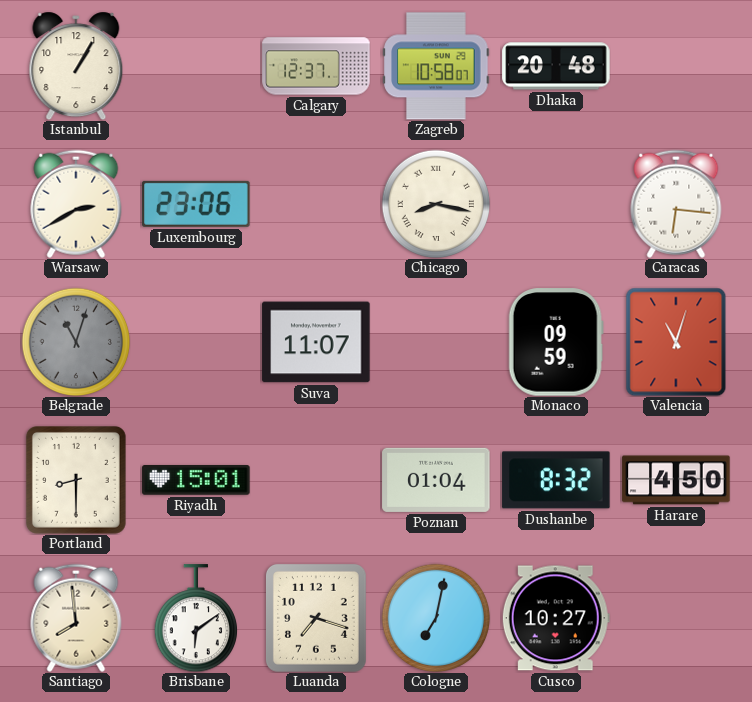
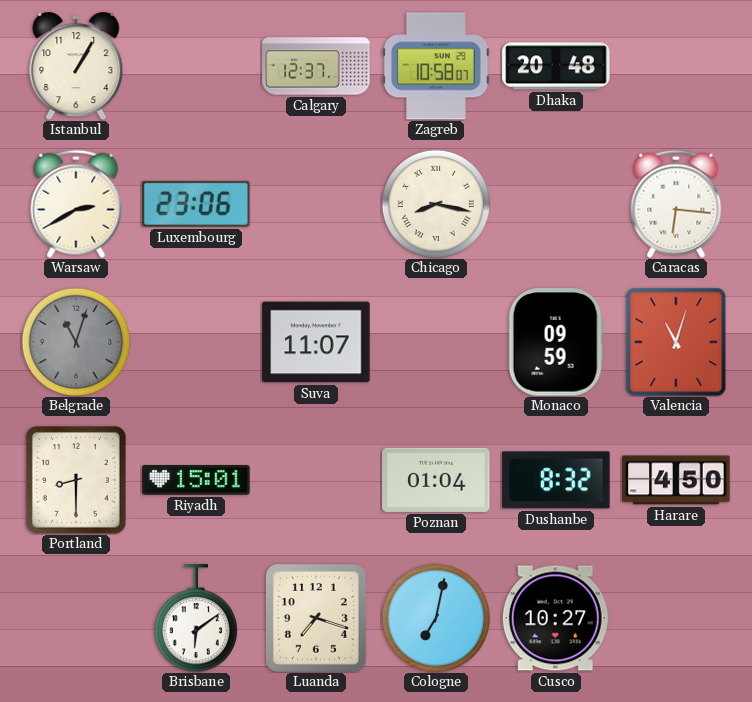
Santiago: 7:59 -> none (76, 618)
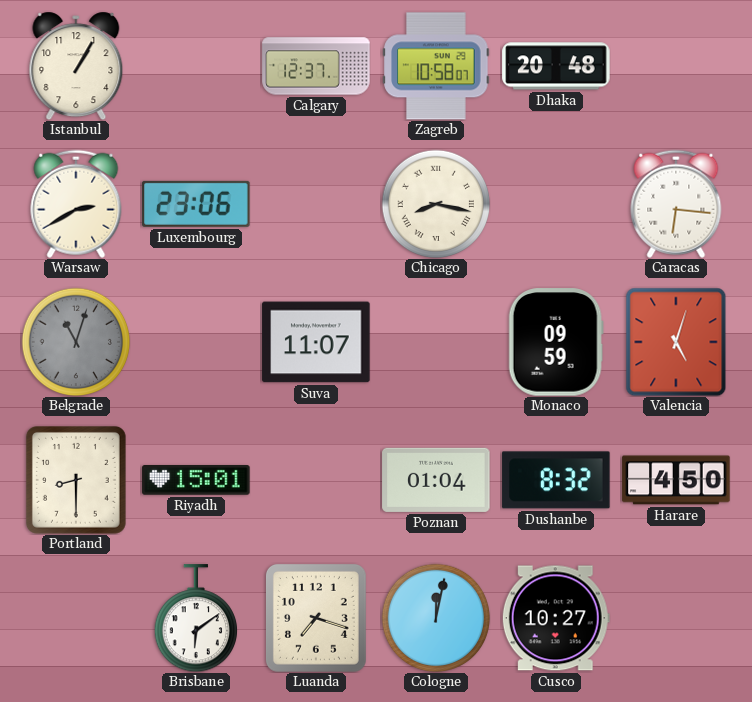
Valencia: 11:03 -> 5:03 (676, 342)
Cologne: 7:02 -> 12:02 (436, 618)
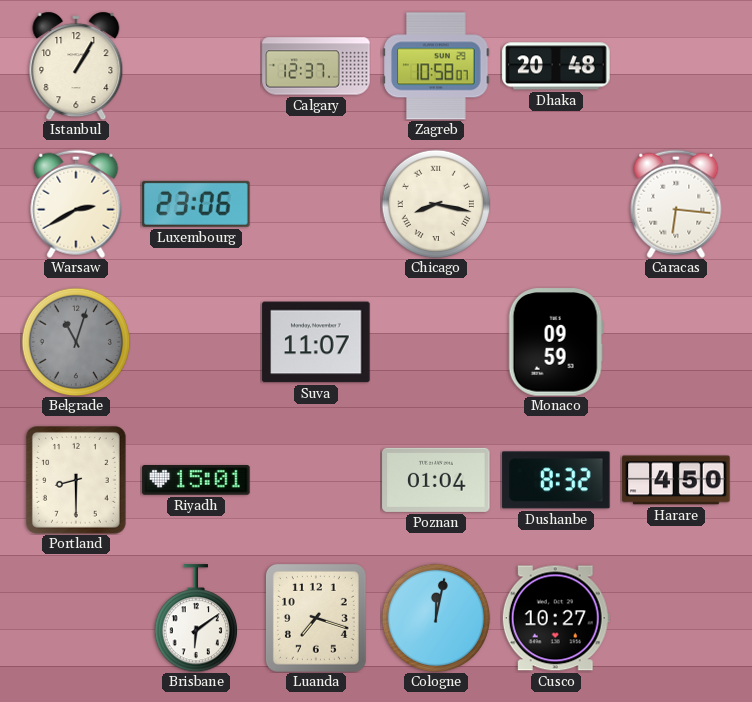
Valencia: 5:03 -> none (676, 342)
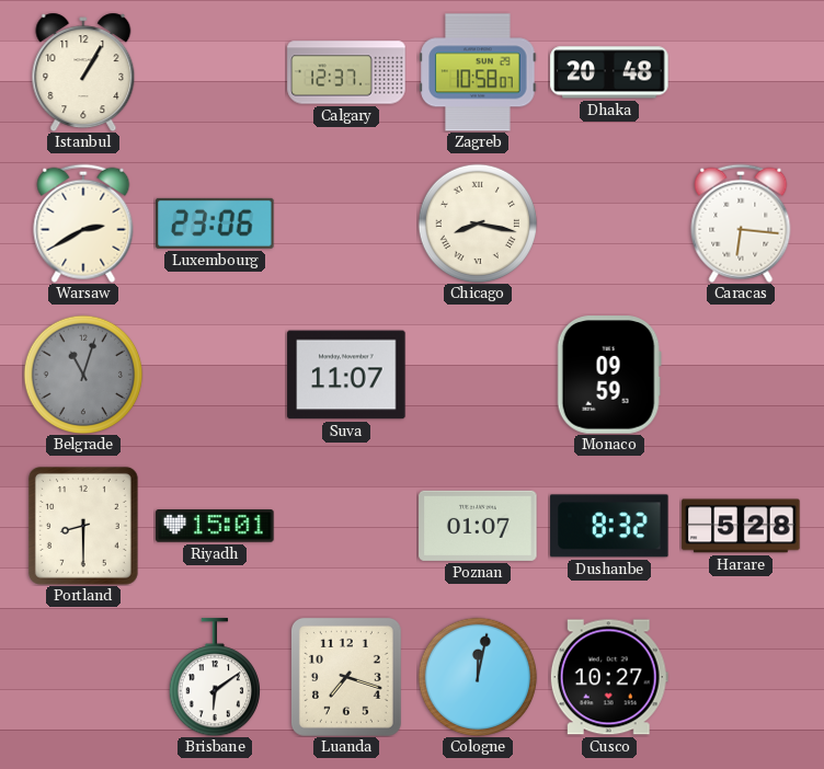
Poznan: 01:04 -> 01:07 (478, 526)
Harare: 4:50 -> 5:28 (741, 526)
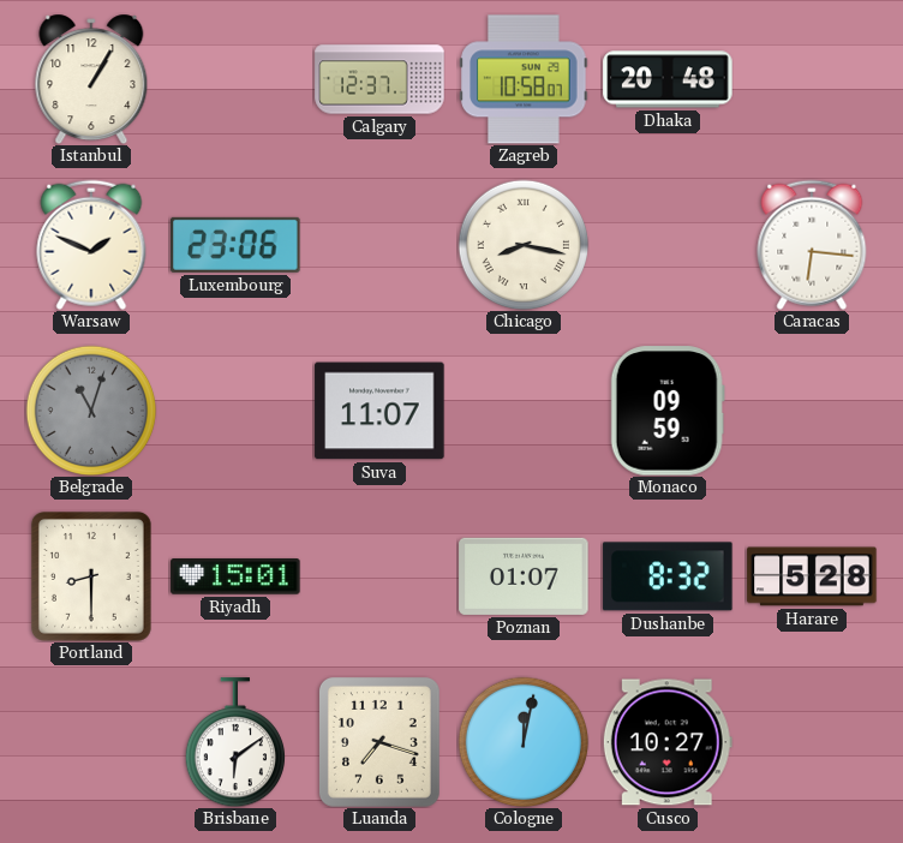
Warsaw: 2:40 -> 1:49 (91, 245)
